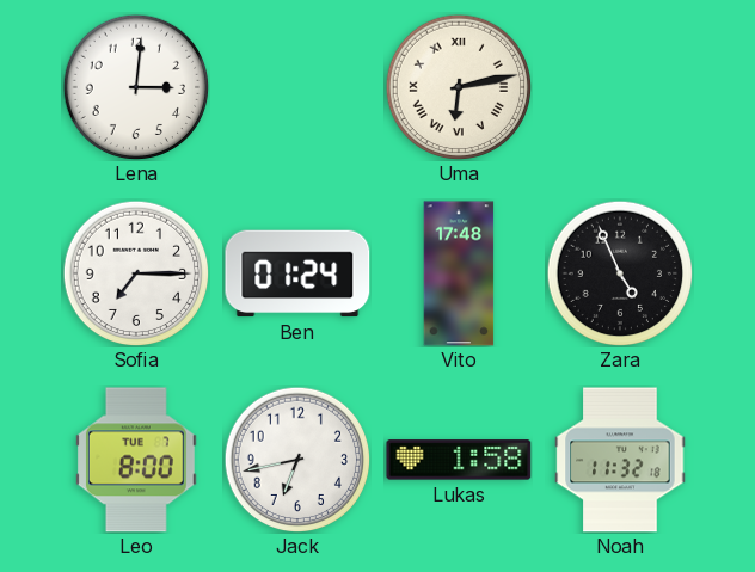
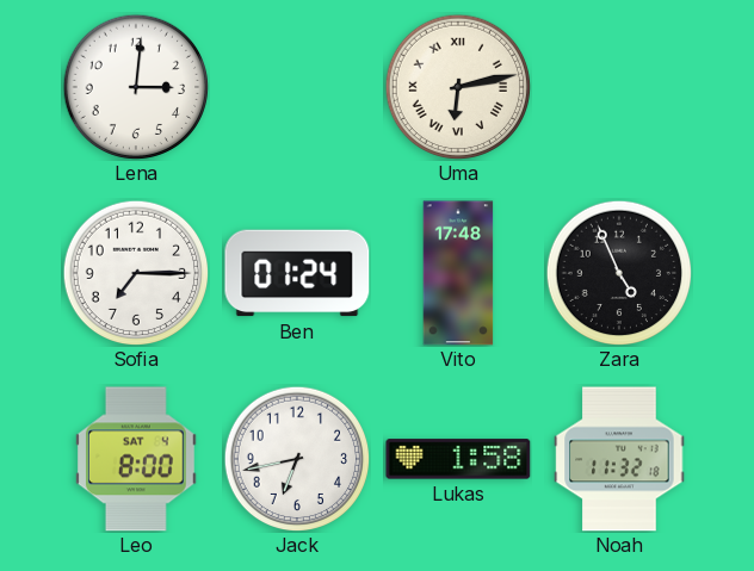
Leo date: TUE 7 -> SAT 4 (137, 459)
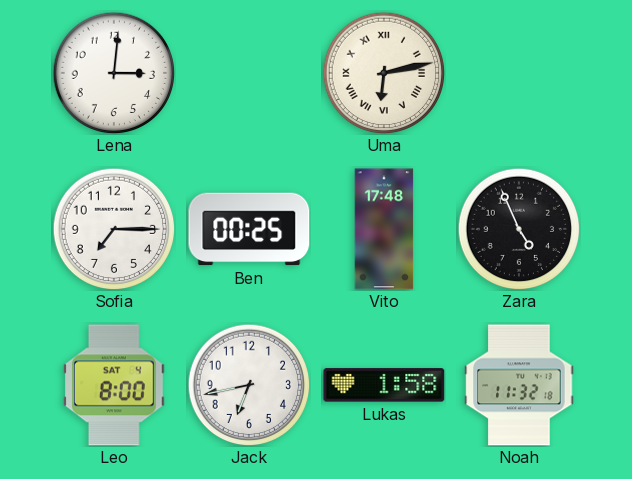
Ben: 01:24 -> 00:25 (249, 229)
